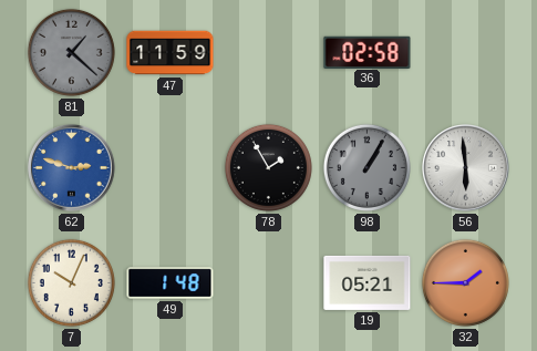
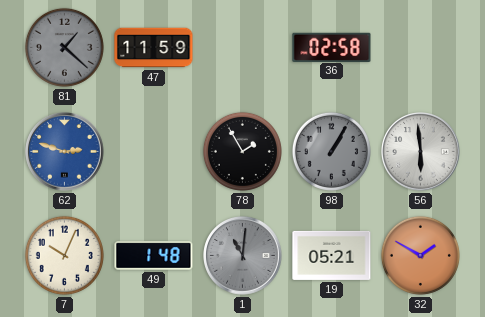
1: none -> 11:01 (243, 256)
32: 1:45 -> 1:50 (420, 255)
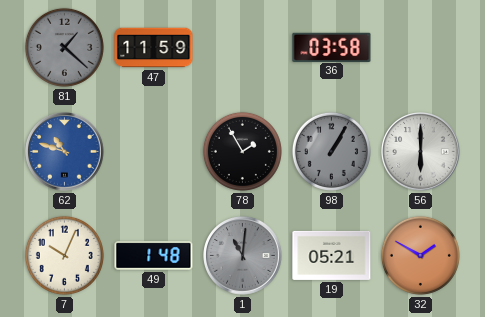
36: 02:58 -> 03:58 (332, 47)
62: 2:48 -> 10:48 (65, 152)
56: 5:59 -> 6:00 (421, 152)
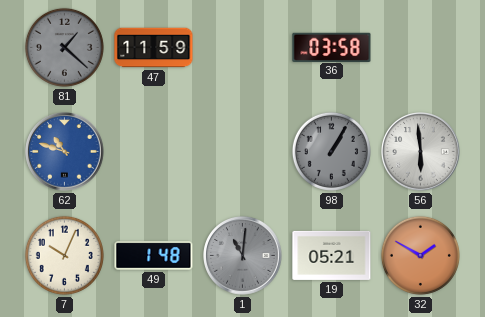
78: 1:55 -> none (242, 151)
56: 6:00 -> 5:59 (421, 152)
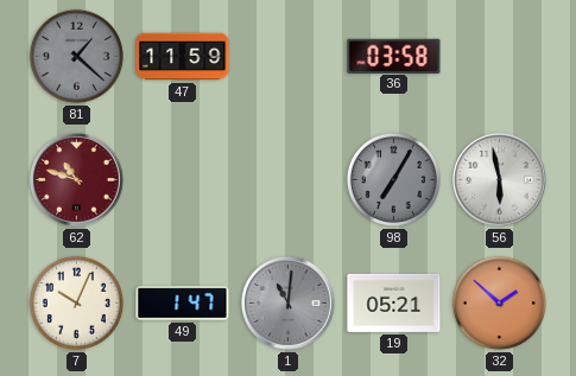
62 dial: blue -> burgundy (77, 180)
98: 1:05 -> 7:05 (393, 179)
56: 5:59 -> 5:58 (500, 180)
49: 1:48 -> 1:47 (183, 304)
32: 1:50 -> 1:52 (499, 302)
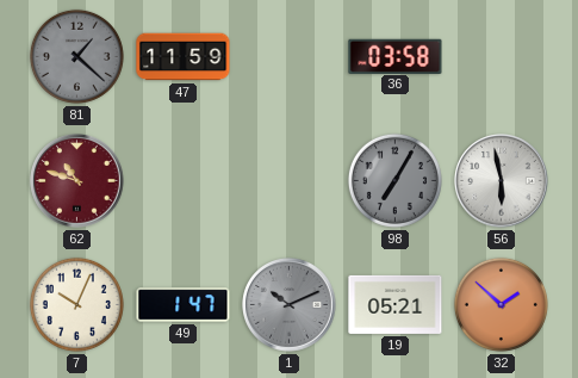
1: 11:01 -> 10:11 (290, 305)
